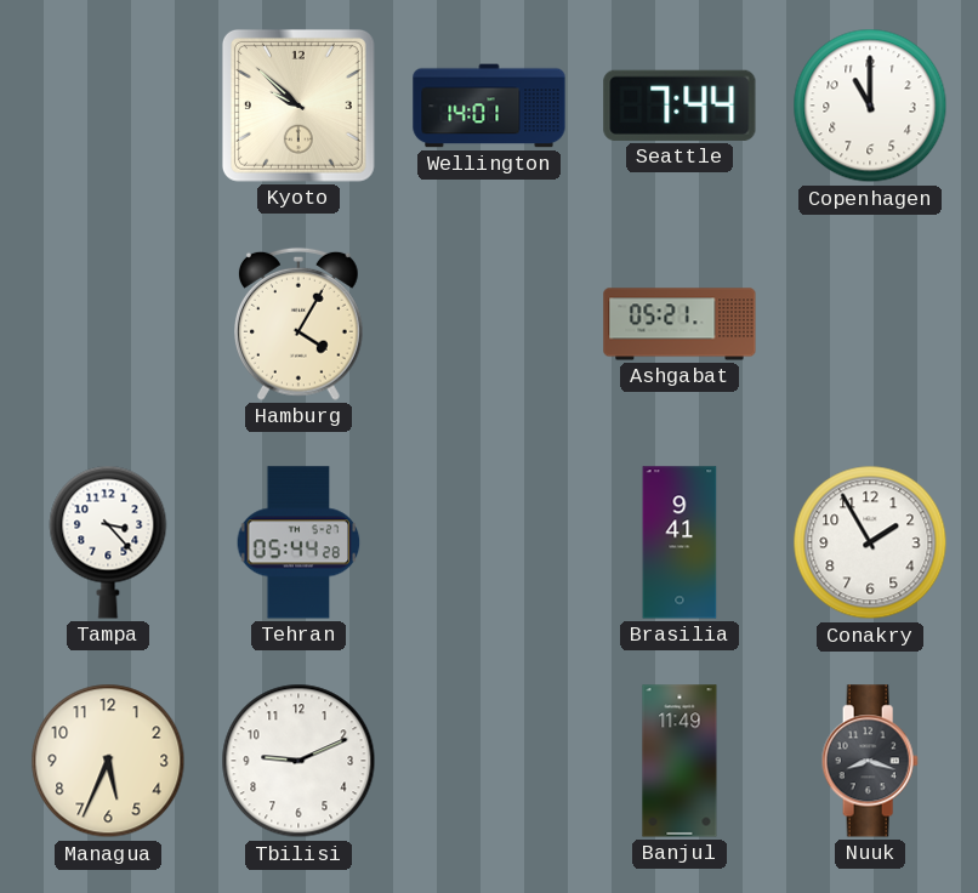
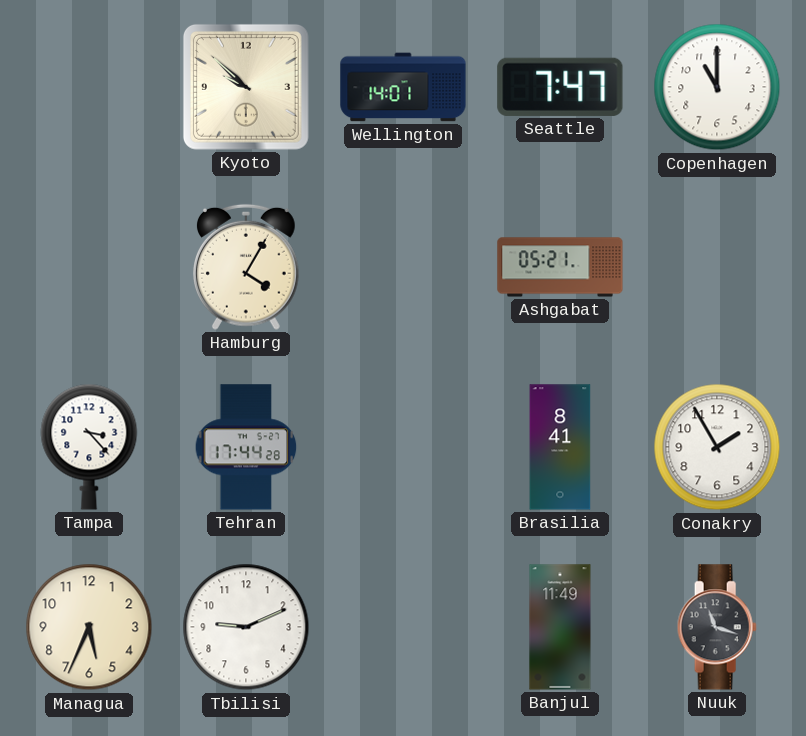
Seattle: 7:44 -> 7:47 (560, 87)
Tehran: 05:44 -> 17:44 (246, 447)
Brasilia: 9:41 -> 8:41 (560, 447)
Nuuk: 8:18 -> 11:18 (717, 627)
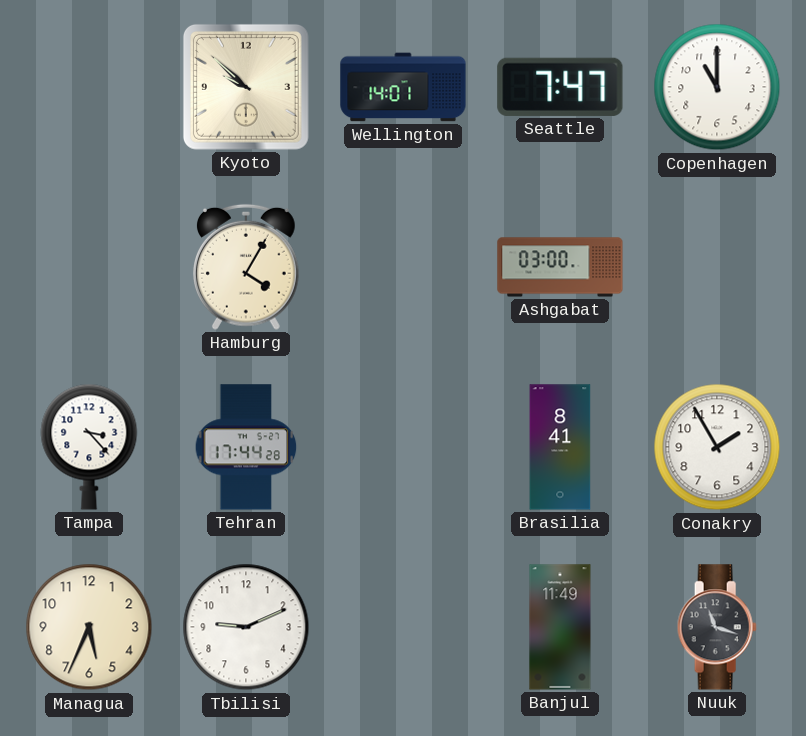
Ashgabat: 05:21 -> 03:00 (560, 267)
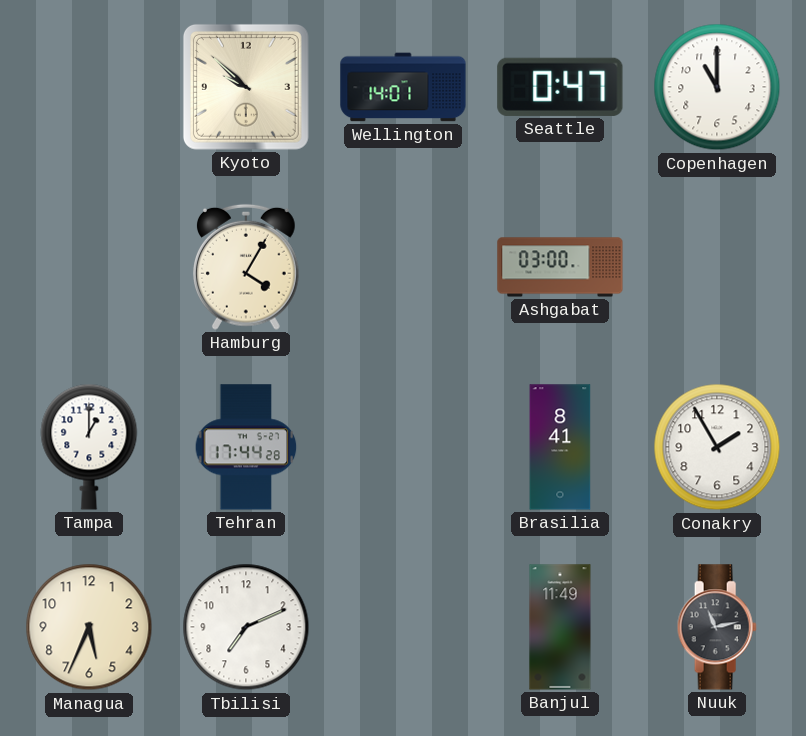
Seattle: 7:47 -> 0:47 (560, 87)
Tampa: 3:23 -> 1:00 (89, 447)
Tbilisi: 9:11 -> 7:11 (246, 627)
Nuuk: 11:18 -> 11:13 (717, 627)
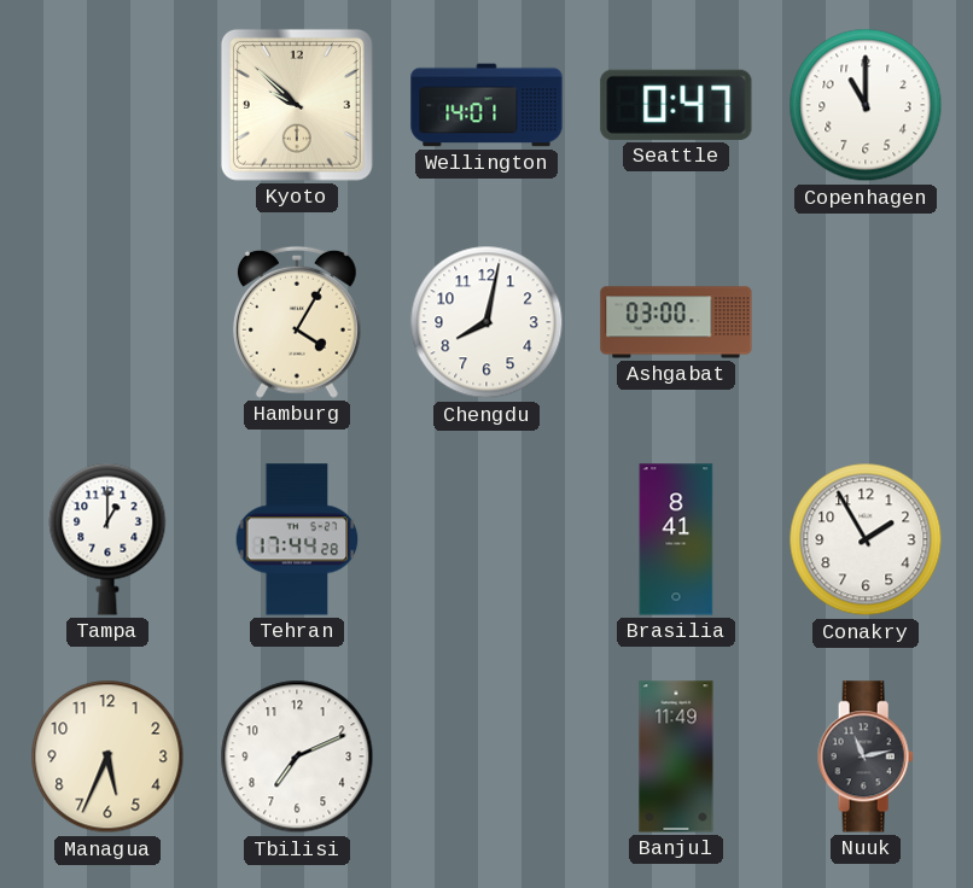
Chengdu: none -> 8:02 (486, 322)
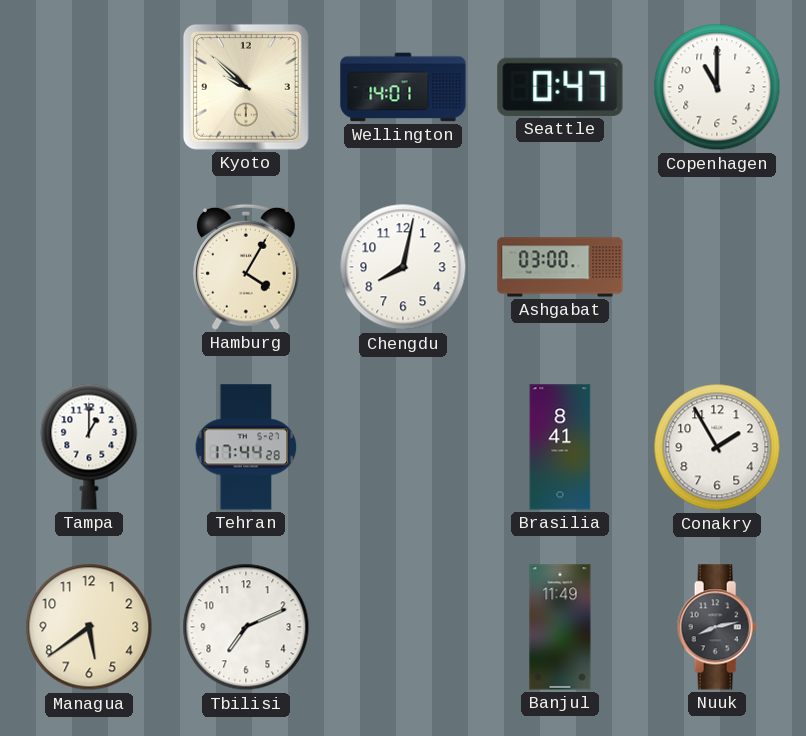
Managua: 5:34 -> 5:39 (89, 627)
Nuuk: 11:13 -> 8:13 (717, 627)
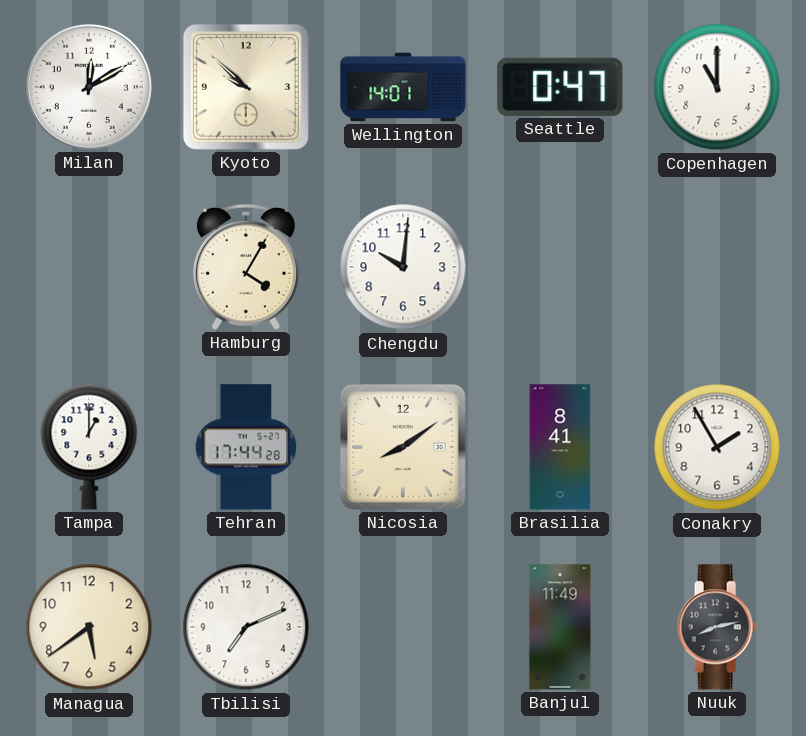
Milan: none -> 12:10 (89, 87)
Chengdu: 8:02 -> 10:01 (403, 267)
Ashgabat: 03:00 -> none (560, 267)
Nicosia: none -> 8:09 (403, 447)
